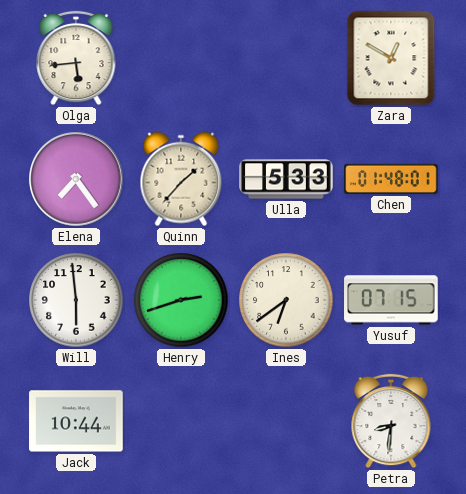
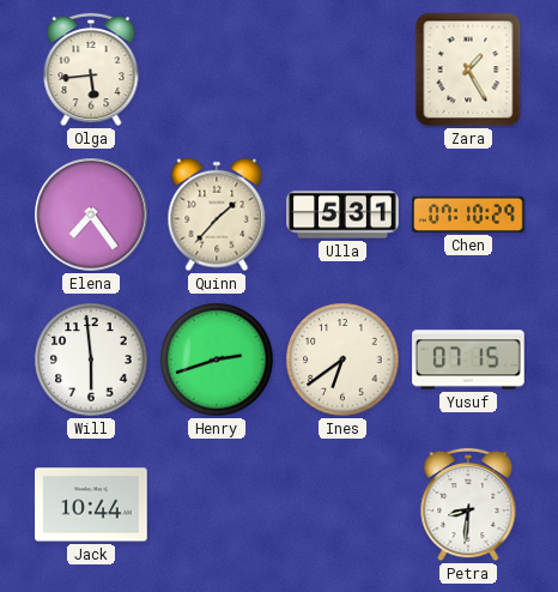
Zara: 12:50 -> 1:25 (468, 70)
Ulla: 5:33 -> 5:31 (342, 215)
Chen: 01:48 -> 07:10 (468, 215)
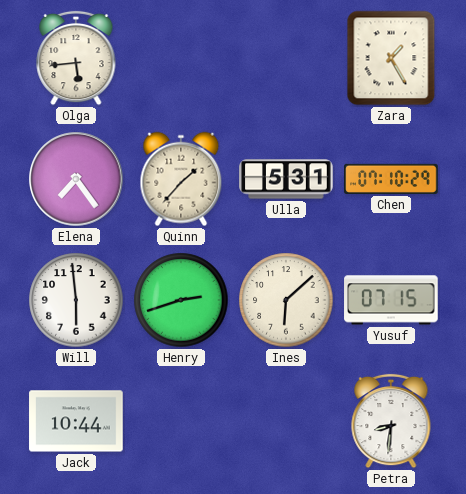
Ines: 6:39 -> 6:08 (286, 300)
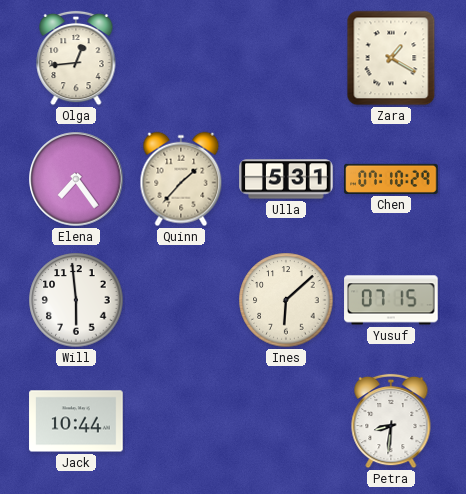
Olga: 5:44 -> 12:44 (76, 58)
Zara: 1:25 -> 1:20 (391, 58)
Henry: 2:42 -> none (181, 300)
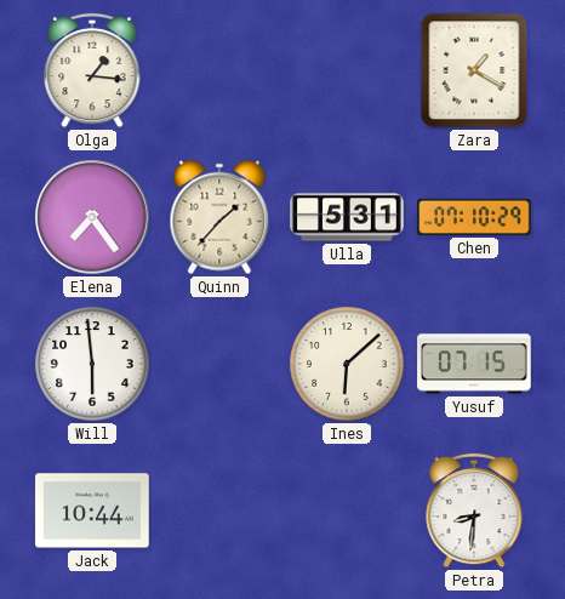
Olga: 12:44 -> 1:16 (92, 70)
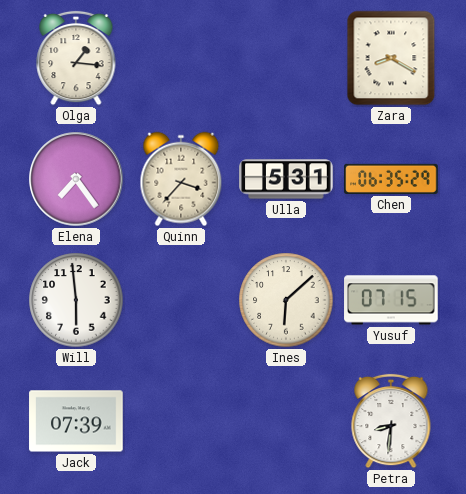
Zara: 1:20 -> 8:20 (391, 58)
Quinn: 1:37 -> 3:37 (181, 179)
Chen: 07:10 -> 06:35 (391, 179)
Jack: 10:44 -> 07:39 (76, 421)
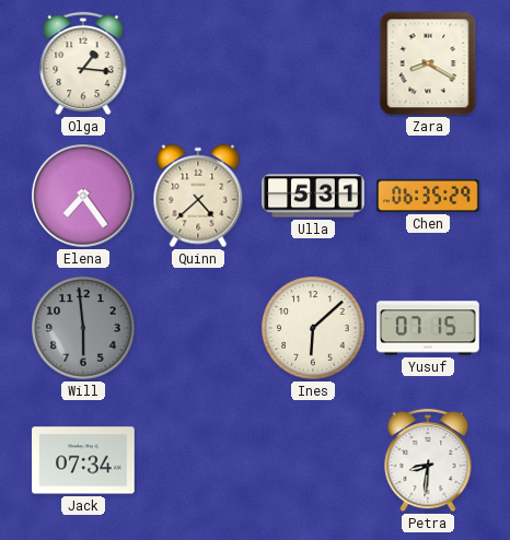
Quinn: 3:37 -> 4:38 (198, 196)
Will dial: white -> grey (83, 328)
Jack: 07:39 -> 07:34 (83, 460)
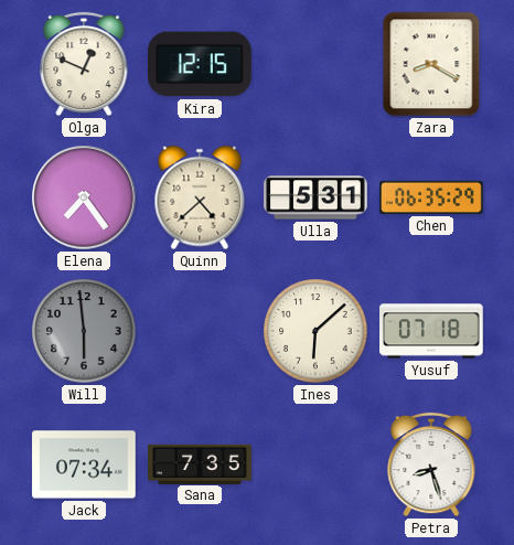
Olga: 1:16 -> 12:49 (84, 64)
Kira: none -> 12:15 (201, 64)
Yusuf: 07:15 -> 07:18 (431, 331)
Sana: none -> 7:35 (200, 463)
Petra: 8:31 -> 8:27 (431, 464)
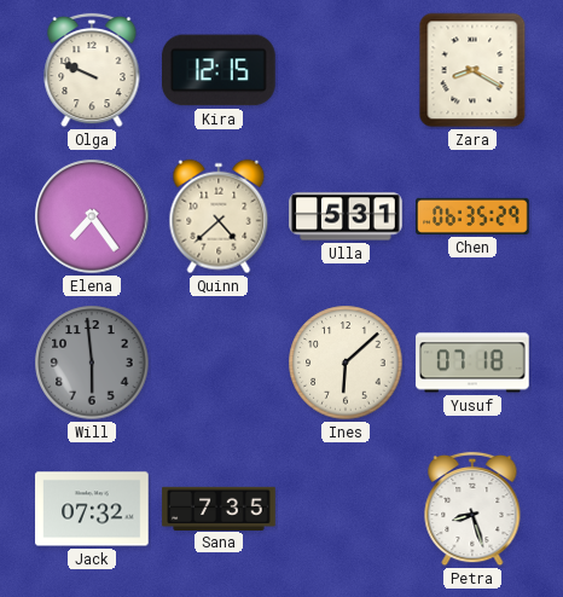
Olga: 12:49 -> 9:49 (92, 70)
Jack: 07:34 -> 07:32 (92, 509)
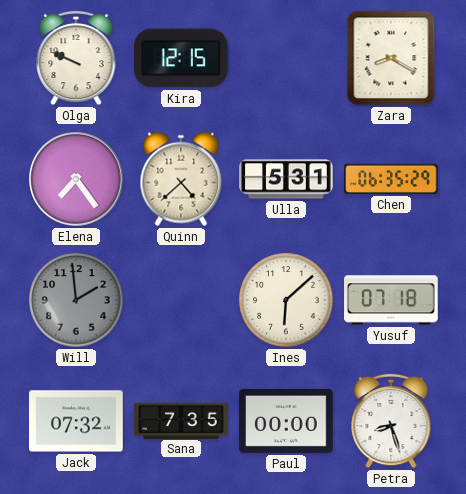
Will: 5:59 -> 1:59 (76, 300)
Paul: none -> 00:00 (286, 421)
